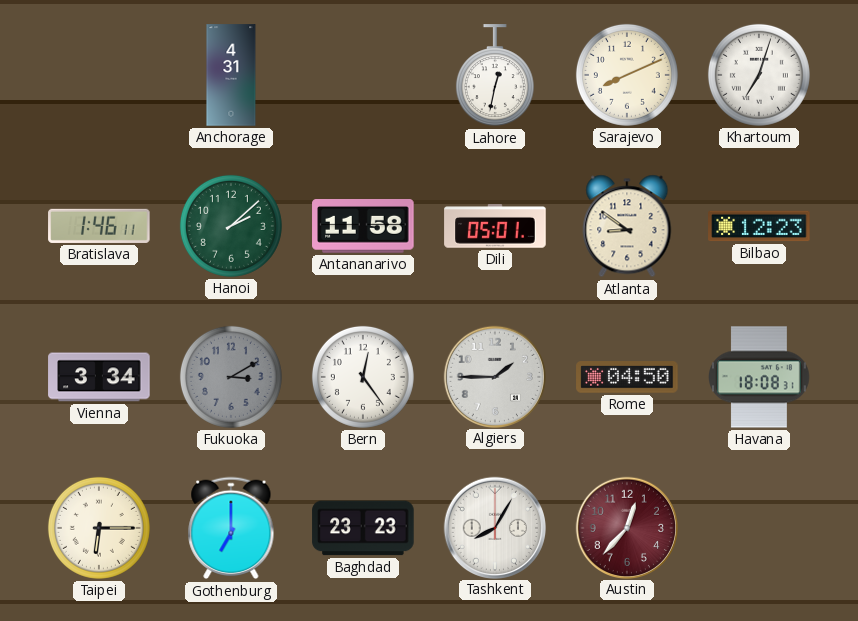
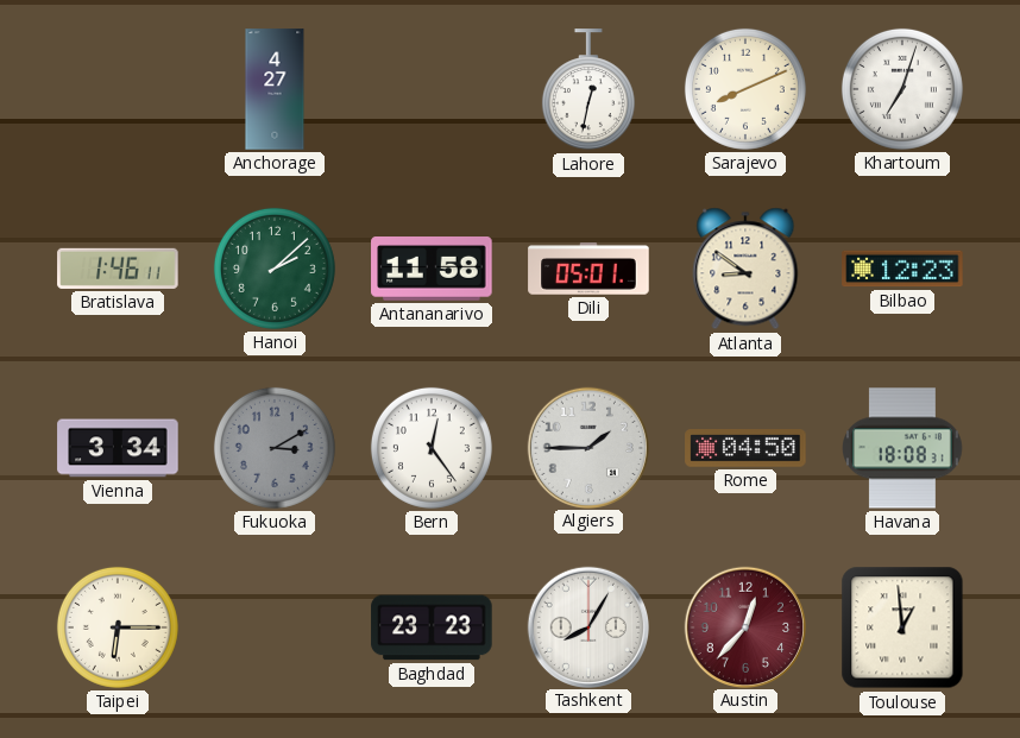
Anchorage: 4:31 -> 4:27 (275, 89)
Gothenburg: 7:00 -> none (231, 528)
Toulouse: none -> 12:59 (902, 627)
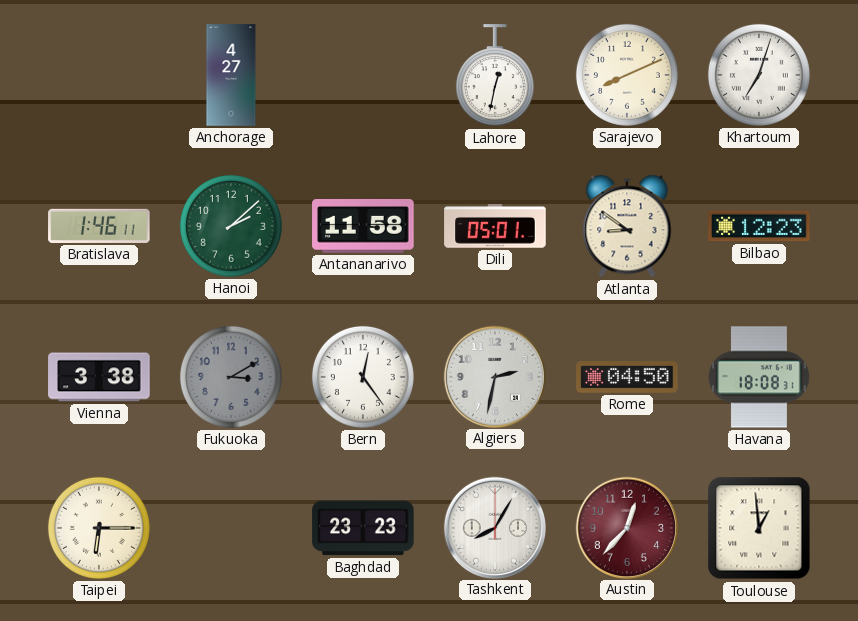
Vienna: 3:34 -> 3:38 (99, 377)
Algiers: 1:45 -> 2:32 (494, 376)
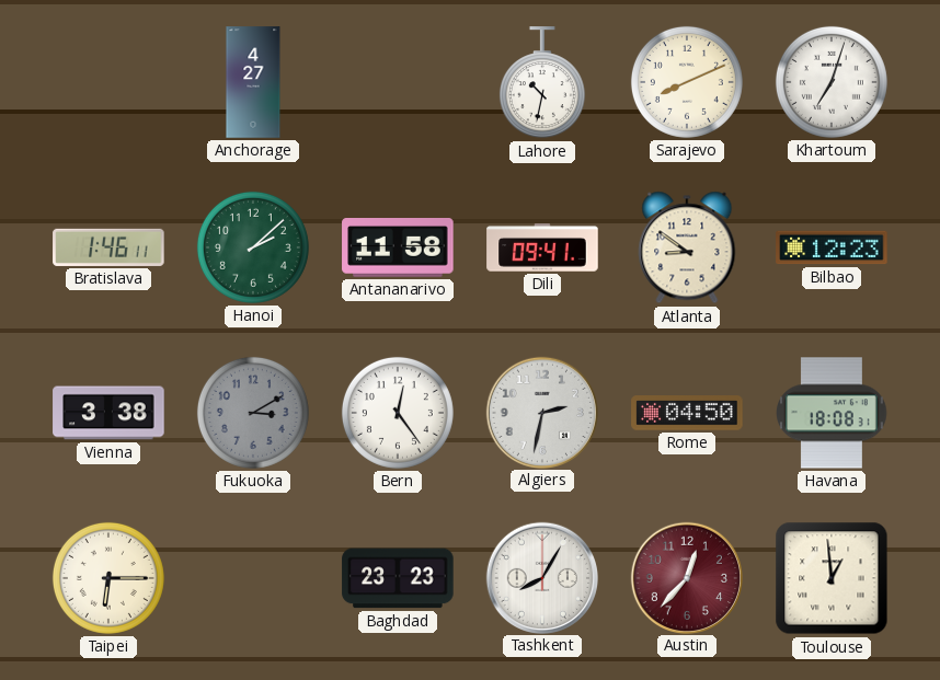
Lahore: 12:32 -> 10:32 (542, 83)
Dili: 05:01 -> 09:41 (542, 247)
